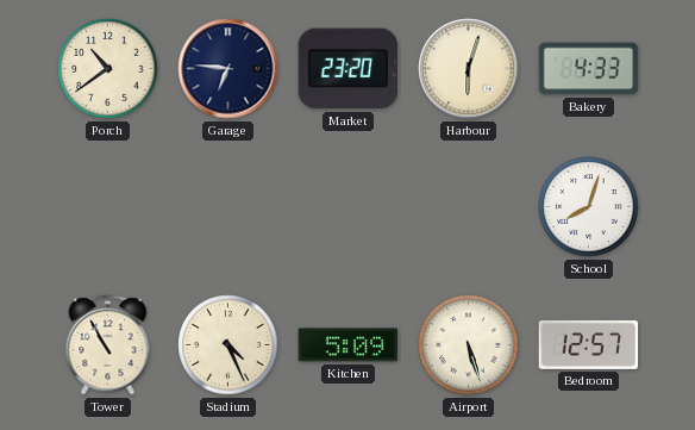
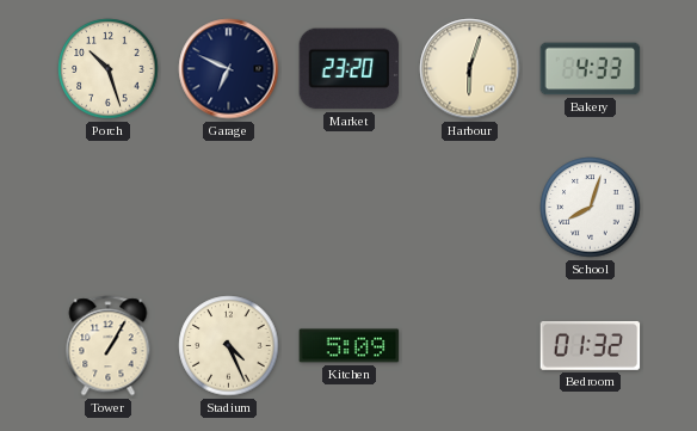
Porch: 10:39 -> 10:27 (109, 69)
Garage: 6:46 -> 6:49 (229, 69)
Tower: 10:55 -> 1:05 (109, 346)
Airport: 5:27 -> none (469, 345)
Bedroom: 12:57 -> 01:32 (591, 345)
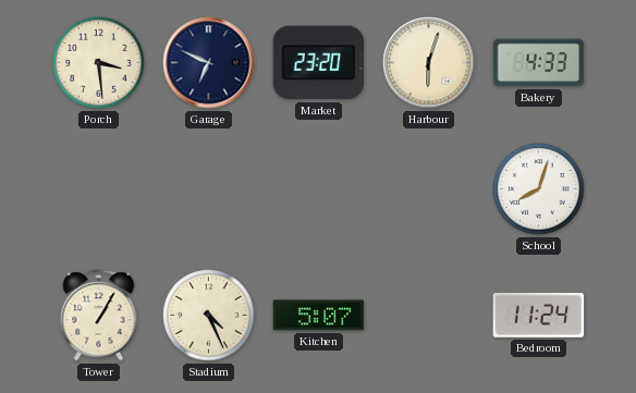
Porch: 10:27 -> 3:29 (99, 63)
Kitchen: 5:09 -> 5:07 (319, 316)
Bedroom: 01:32 -> 11:24 (539, 315)
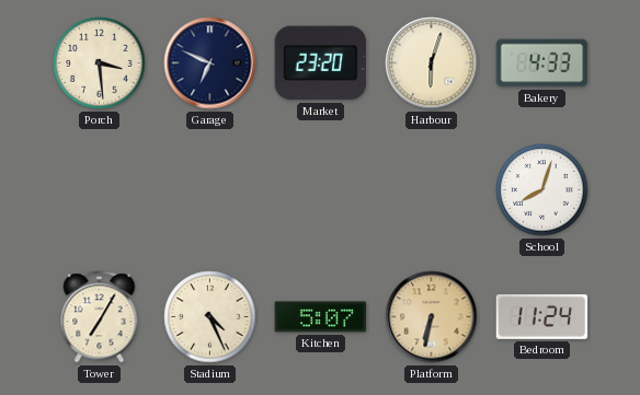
Tower: 1:05 -> 7:05 (100, 317)
Platform: none -> 6:32 (432, 317)
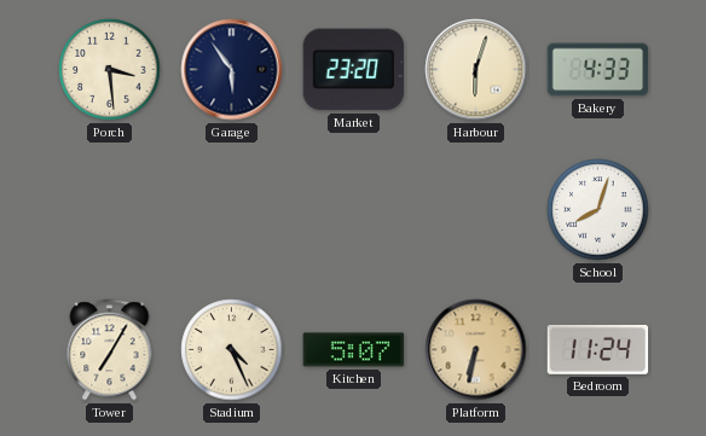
Garage: 6:49 -> 5:54 (232, 70)
